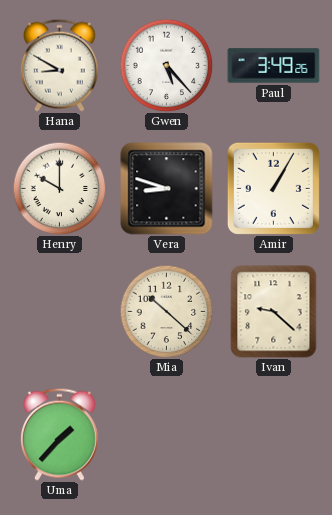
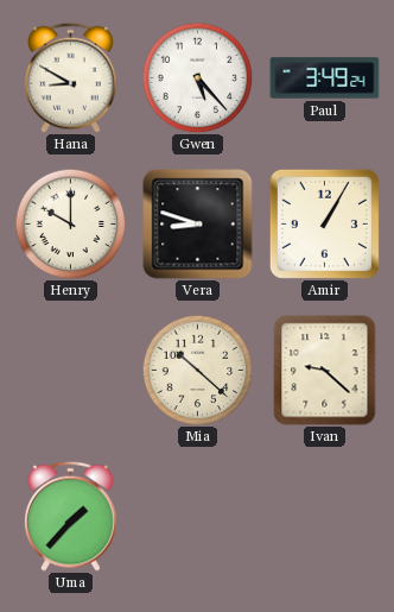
Paul: 3:49:26 -> 3:49:24 (325, 78)
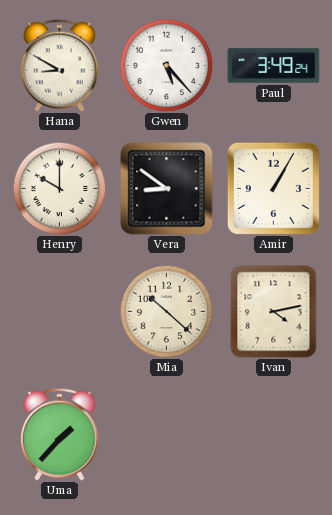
Vera: 8:48 -> 8:51 (167, 189)
Ivan: 9:22 -> 4:13 (274, 312)
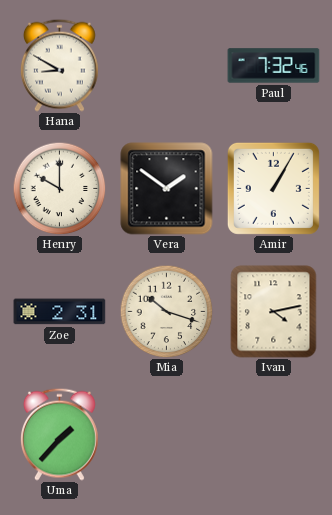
Gwen: 5:23 -> none (166, 65)
Paul: 3:49 -> 7:32 (274, 66)
Vera: 8:51 -> 1:51 (167, 189)
Zoe: none -> 2:31 (60, 312)
Mia: 10:22 -> 10:18 (166, 311)
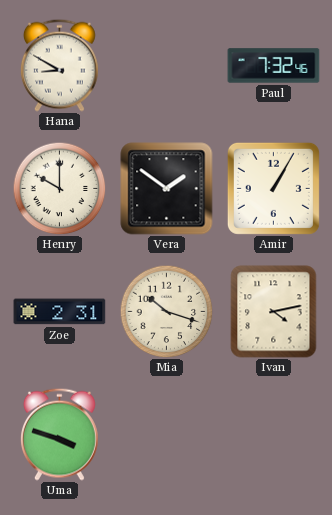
Uma: 1:37 -> 3:48 (59, 434)
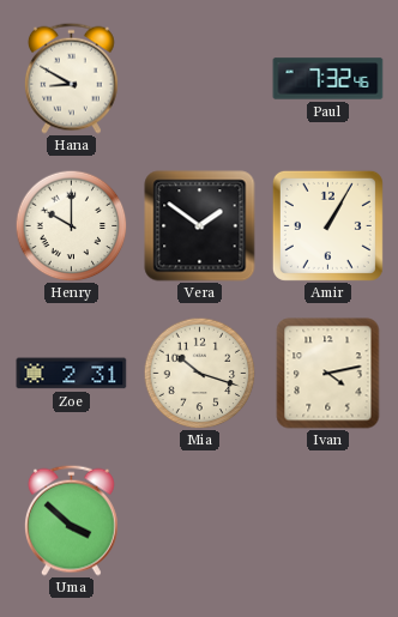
Uma: 3:48 -> 3:52 (71, 520)
